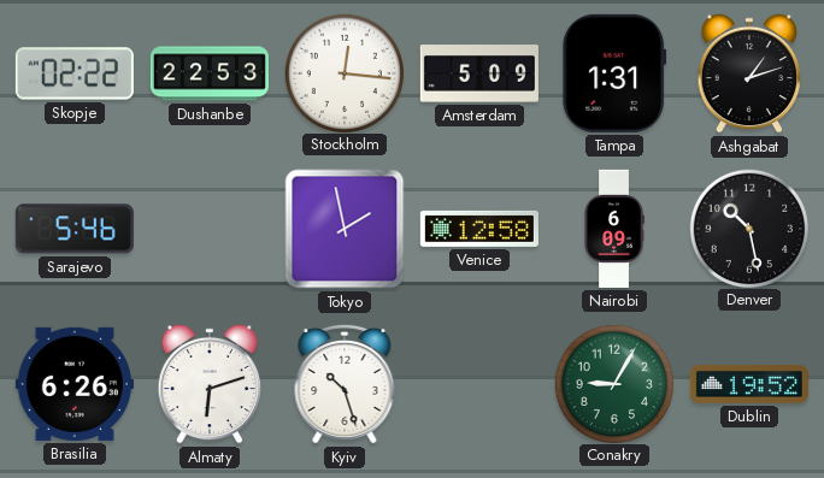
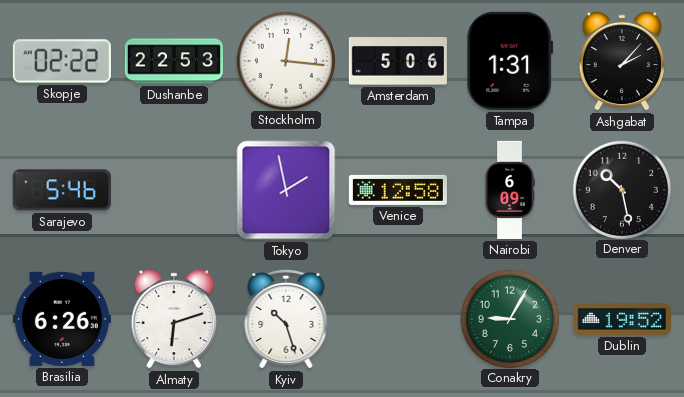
Amsterdam: 5:09 -> 5:06 (398, 61)
Ashgabat: 1:12 -> 2:07 (622, 61)
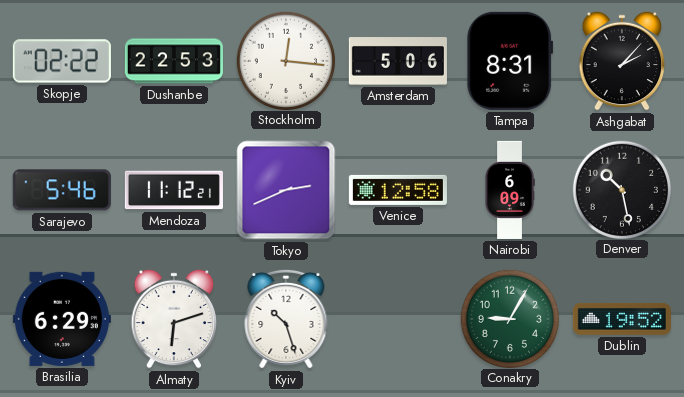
Tampa: 1:31 -> 8:31 (510, 61)
Mendoza: none -> 11:12 (174, 190)
Tokyo: 1:58 -> 2:41 (286, 190)
Brasilia: 6:26 -> 6:29 (62, 319)
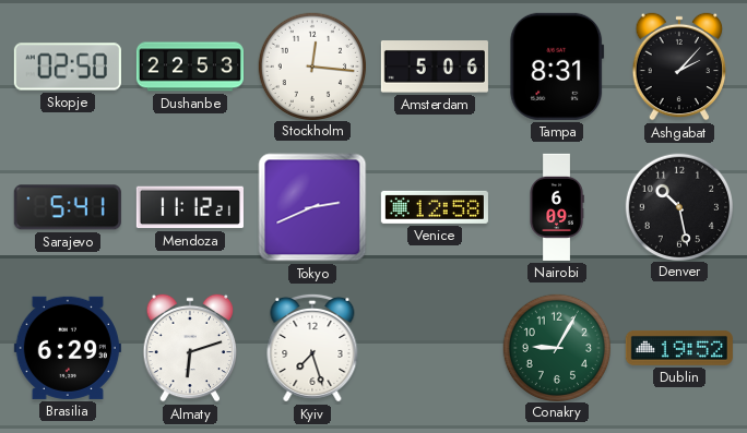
Skopje: 02:22 -> 02:50 (68, 67)
Sarajevo: 5:46 -> 5:41 (68, 207)
Kyiv: 10:27 -> 7:27 (312, 348)
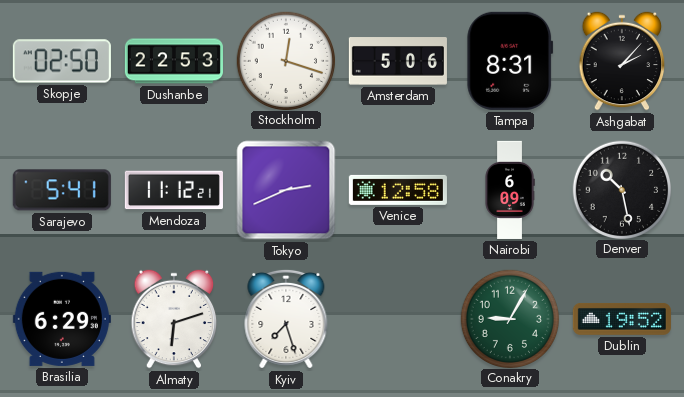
Stockholm: 12:16 -> 12:18 (285, 60)
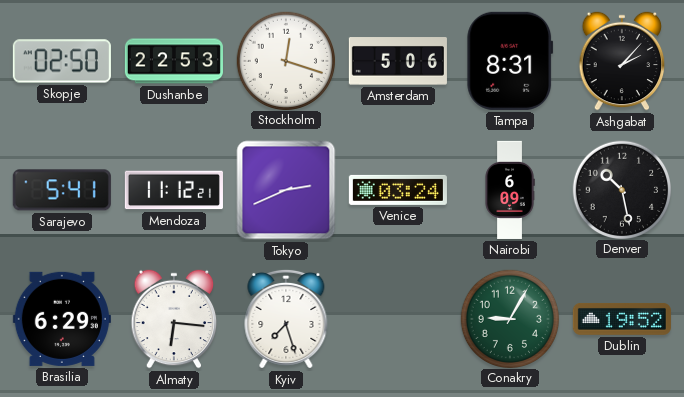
Venice: 12:58 -> 03:24 (398, 190)
Almaty: 6:12 -> 6:16 (174, 319)
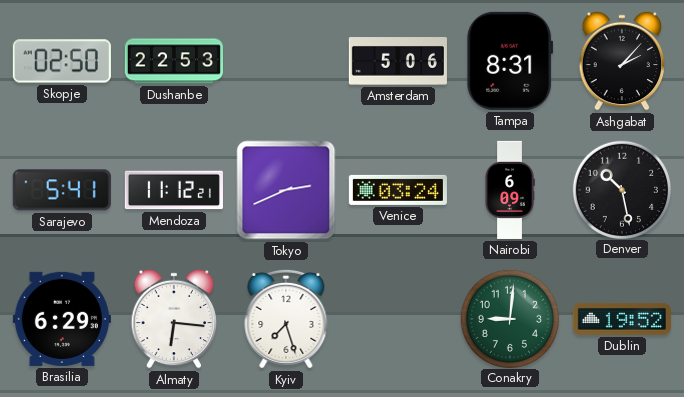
Stockholm: 12:18 -> none (285, 60)
Conakry: 9:05 -> 9:01 (509, 318)
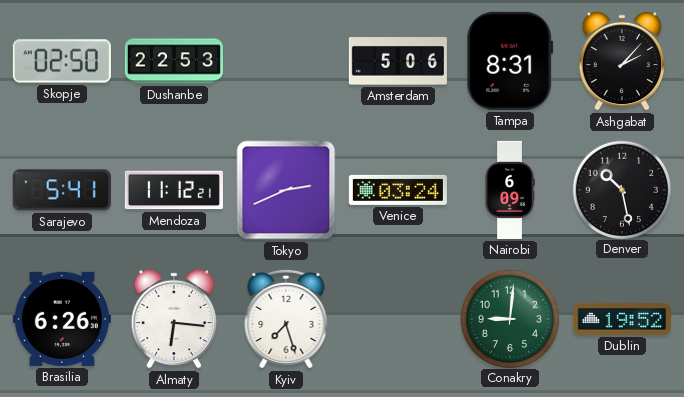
Brasilia: 6:29 -> 6:26 (62, 319)
